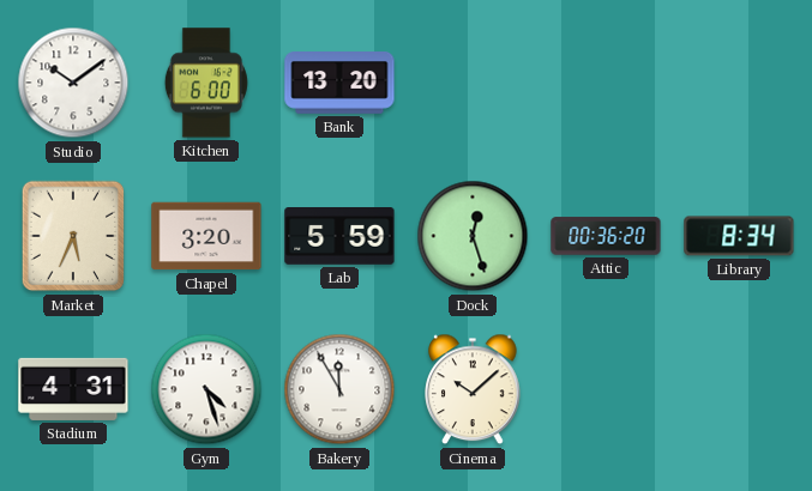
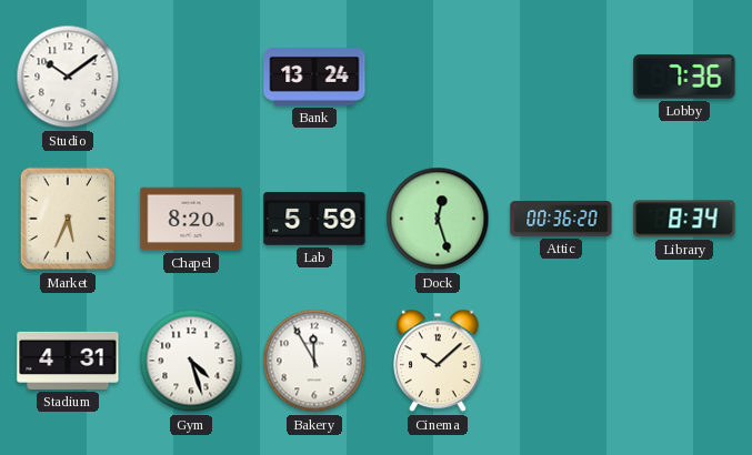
Kitchen: 6:00 -> none (206, 83)
Bank: 13:20 -> 13:24 (314, 78)
Lobby: none -> 7:36 (684, 77)
Chapel: 3:20 -> 8:20 (191, 219)
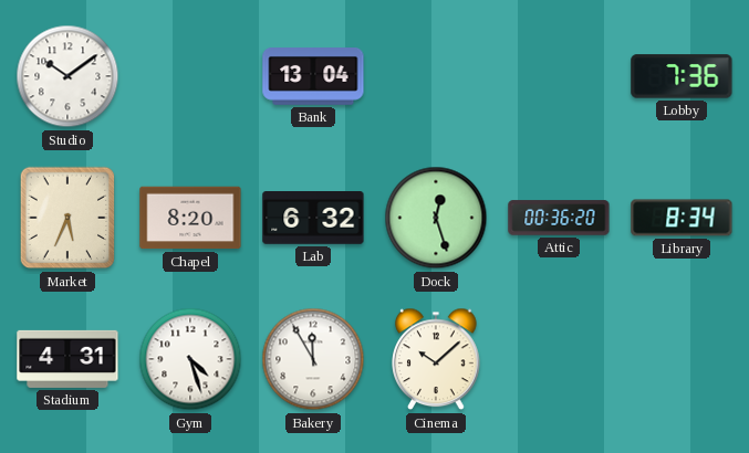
Bank: 13:24 -> 13:04 (313, 77)
Lab: 5:59 -> 6:32 (313, 219)
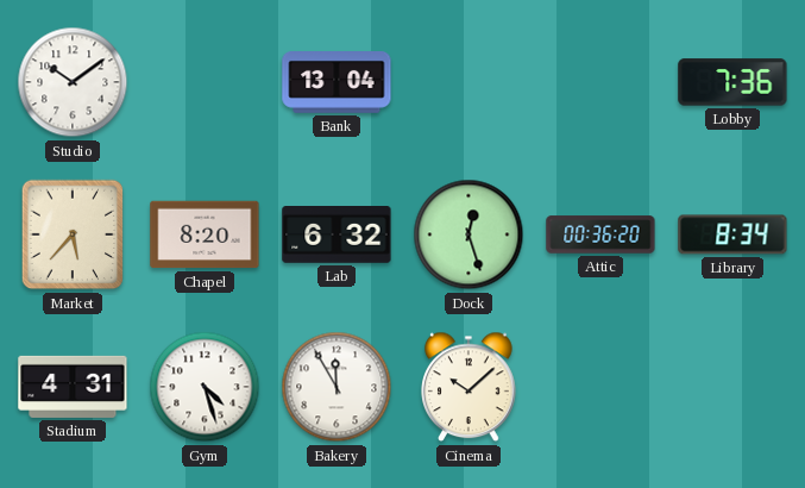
Market: 5:34 -> 5:37 (73, 234)
